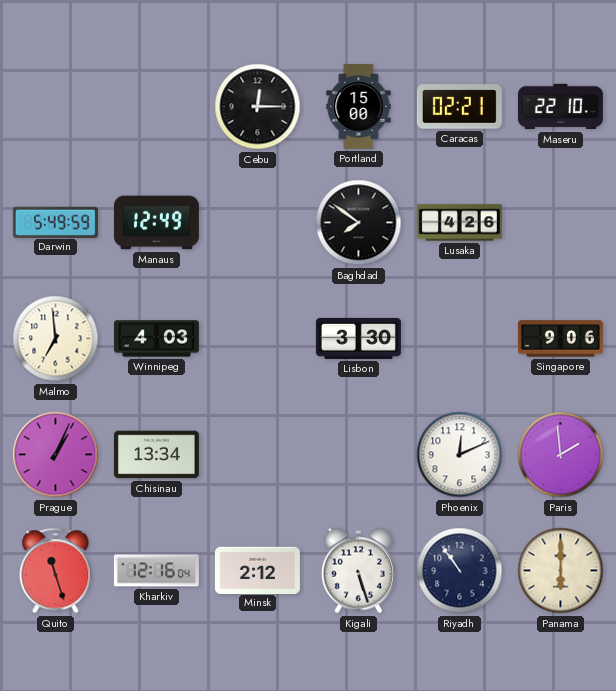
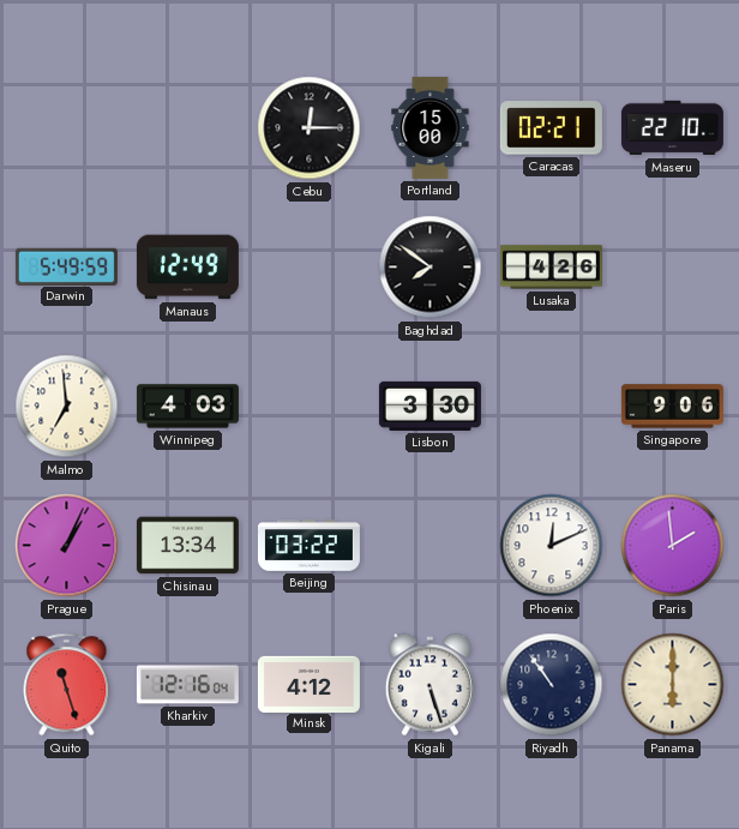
Beijing: none -> 03:22 (308, 546)
Minsk: 2:12 -> 4:12 (308, 684)
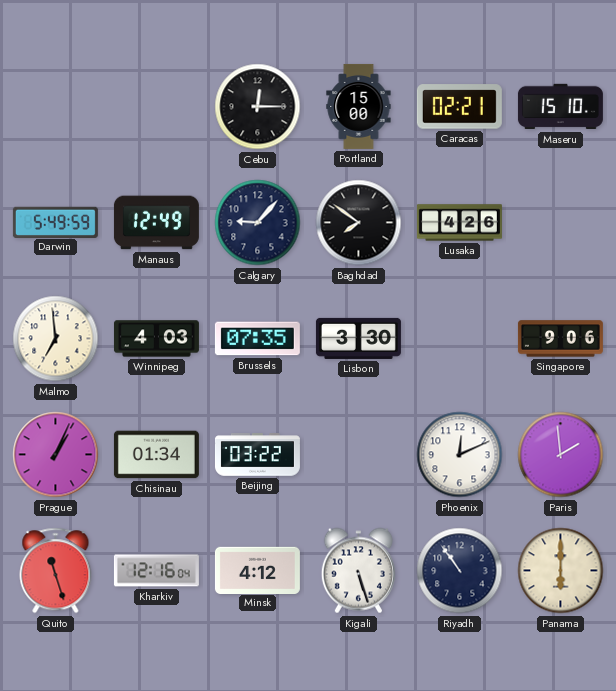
Maseru: 22:10 -> 15:10 (560, 107)
Calgary: none -> 9:07 (258, 223)
Brussels: none -> 07:35 (257, 339)
Chisinau: 13:34 -> 01:34 (156, 455)
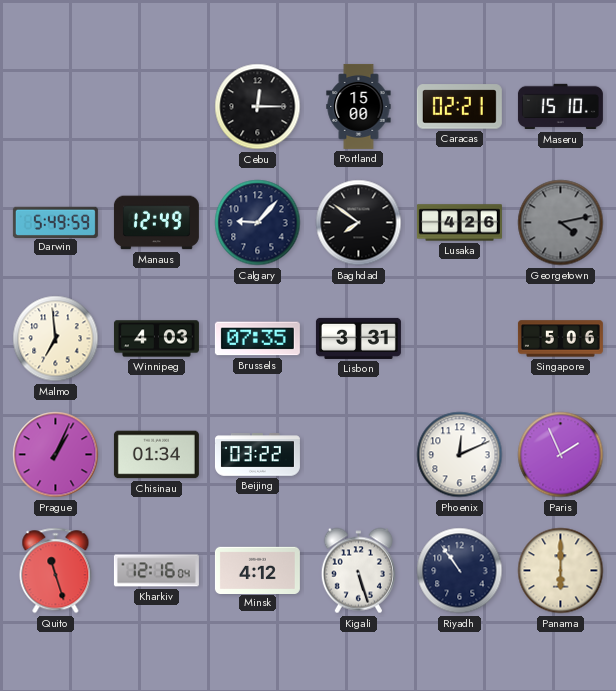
Georgetown: none -> 4:13 (561, 223)
Lisbon: 3:30 -> 3:31 (358, 338)
Singapore: 9:06 -> 5:06 (560, 339)
Paris: 1:59 -> 1:56 (561, 455)
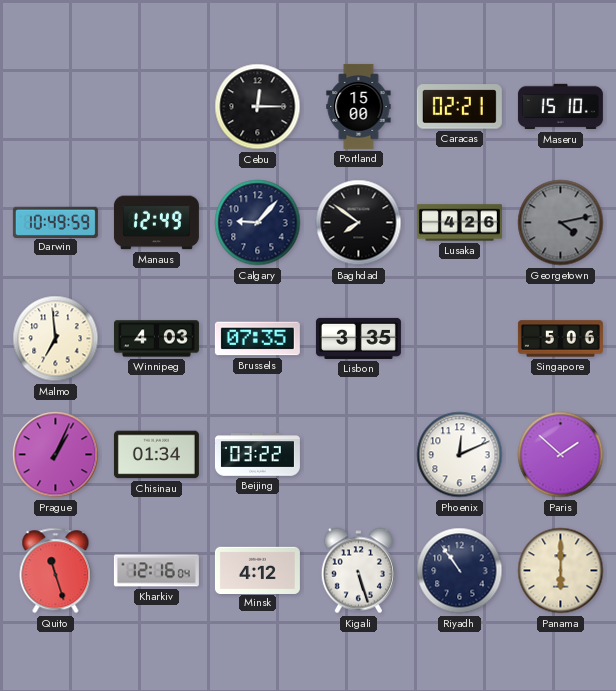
Darwin: 5:49 -> 10:49 (55, 222)
Lisbon: 3:31 -> 3:35 (358, 338)
Paris: 1:56 -> 1:52 (561, 455)
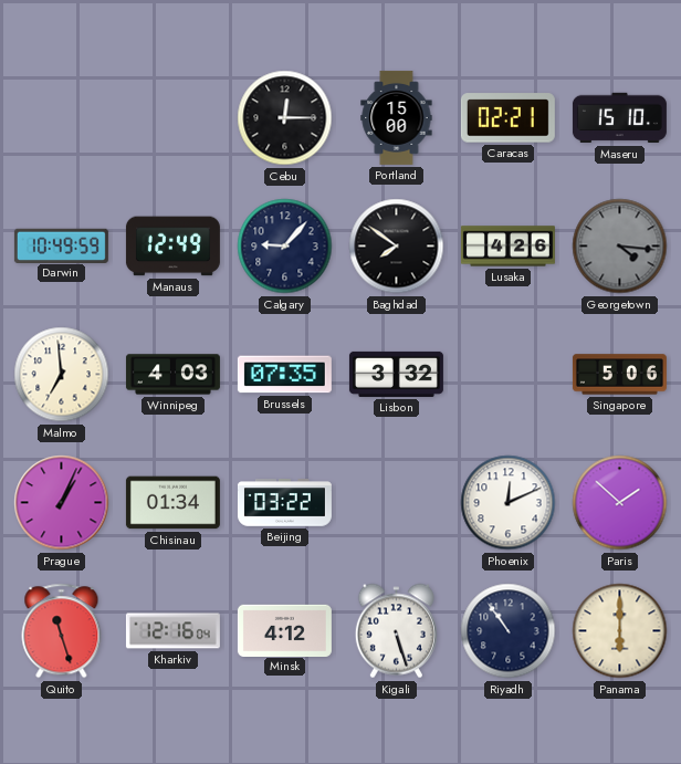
Georgetown: 4:13 -> 4:16 (620, 247)
Lisbon: 3:35 -> 3:32 (396, 374)
